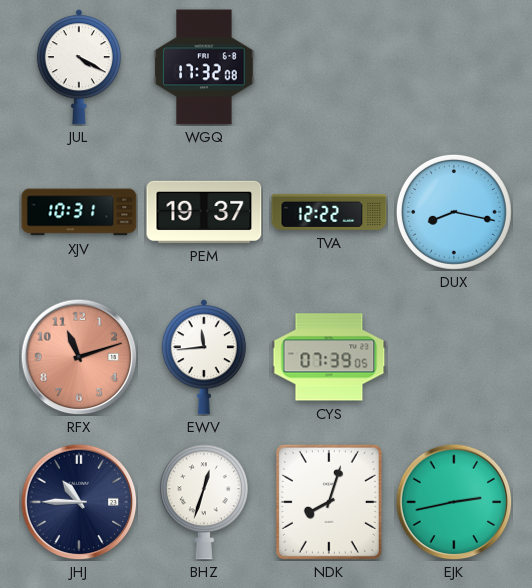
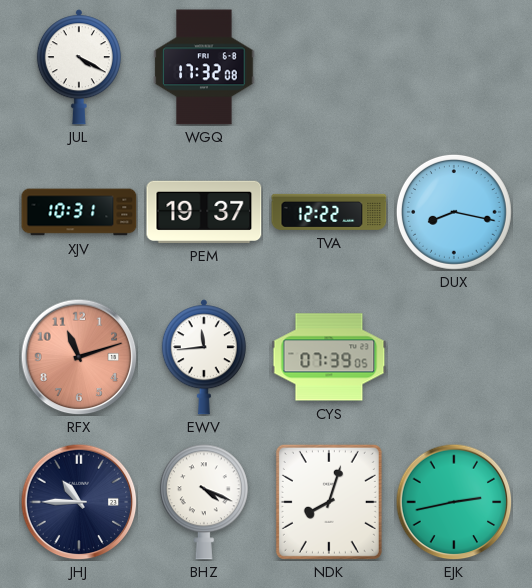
BHZ: 12:33 -> 4:19 (204, 502)
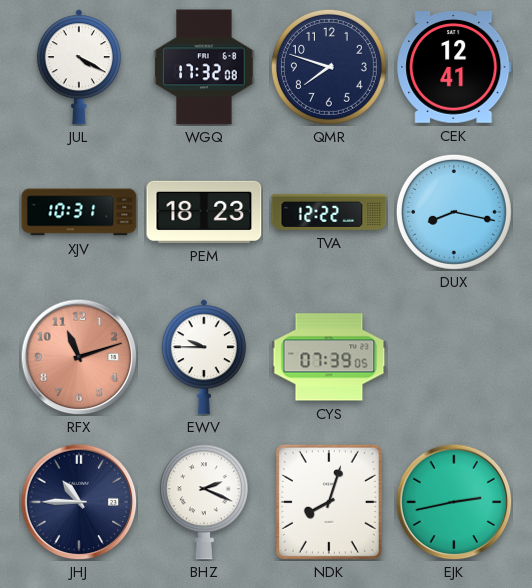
QMR: none -> 7:48 (329, 67)
CEK: none -> 12:41 (454, 68)
PEM: 19:37 -> 18:23 (204, 212)
EWV: 11:44 -> 9:45 (204, 357)
BHZ: 4:19 -> 2:19 (204, 502)
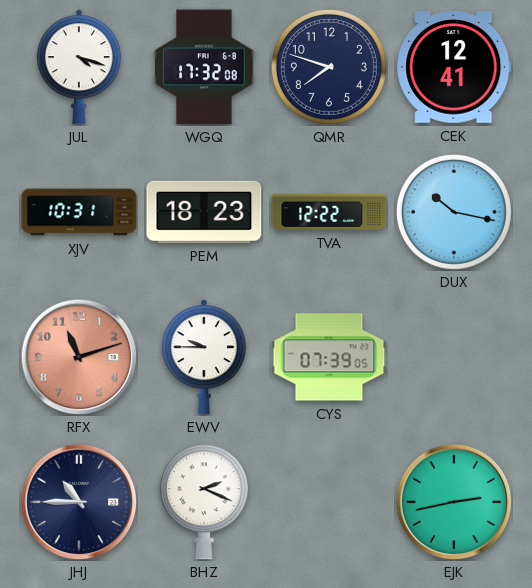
JUL: 4:20 -> 4:18 (79, 67)
DUX: 8:17 -> 10:17 (454, 212)
NDK: 8:03 -> none (329, 502)
